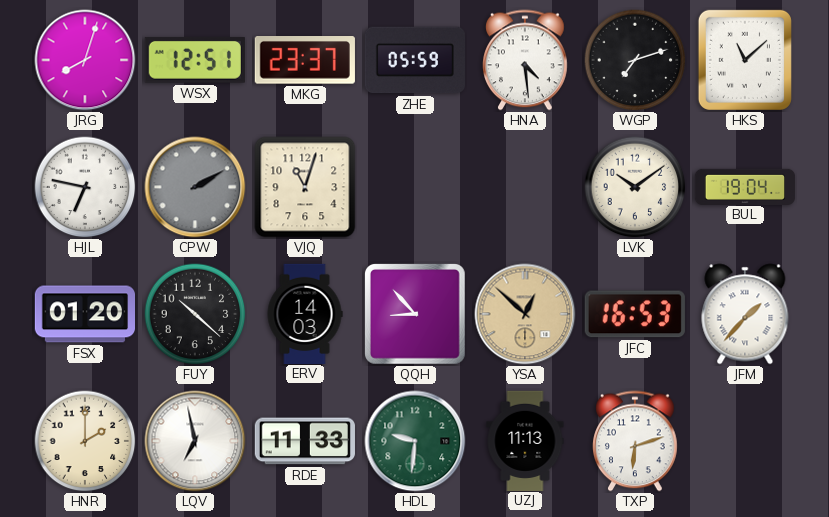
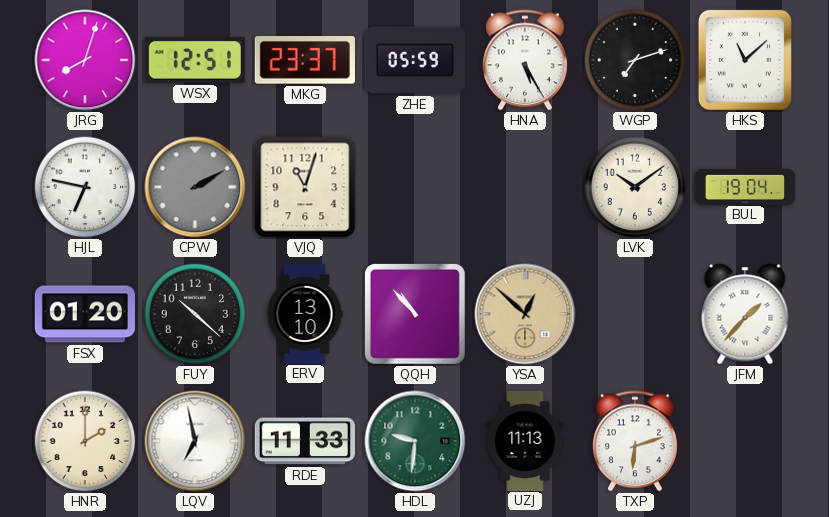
HNA: 4:29 -> 5:25 (526, 60)
ERV: 14:03 -> 13:10 (305, 313)
QQH: 8:53 -> 10:53 (415, 314)
JFC: 16:53 -> none (635, 314)
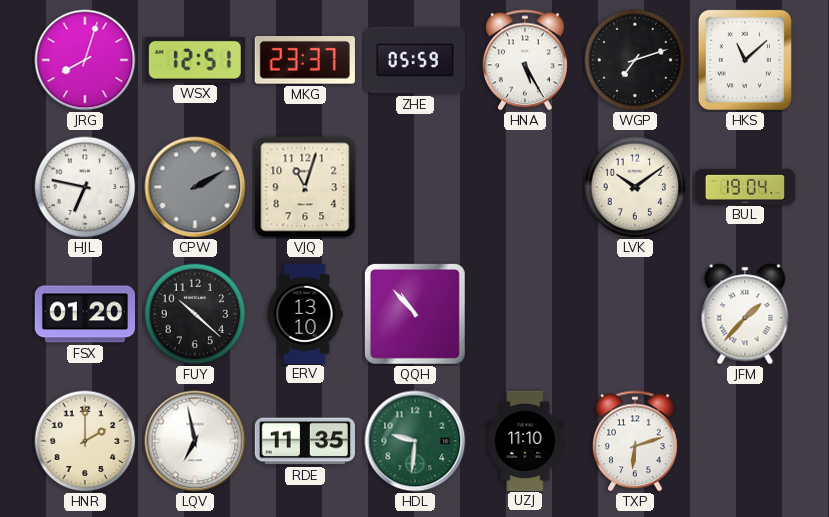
YSA: 12:52 -> none (525, 314)
RDE: 11:33 -> 11:35 (305, 441)
UZJ: 11:13 -> 11:10 (525, 440)
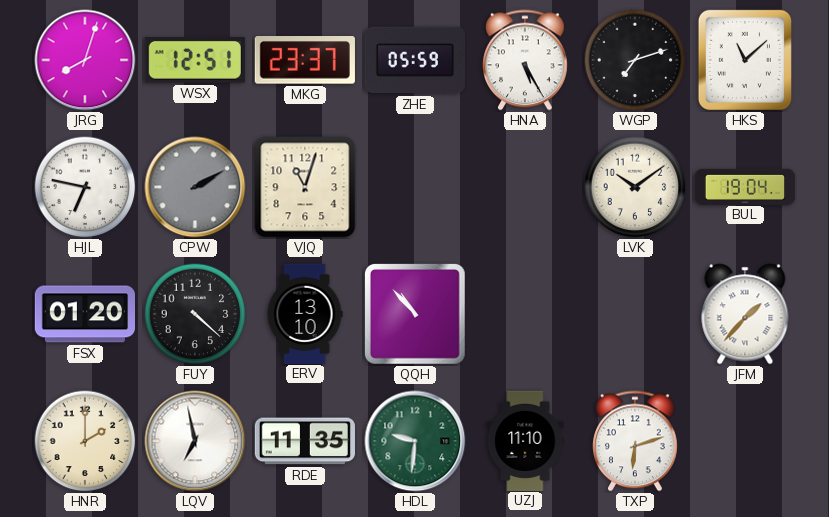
FUY: 10:22 -> 4:22 (195, 314)
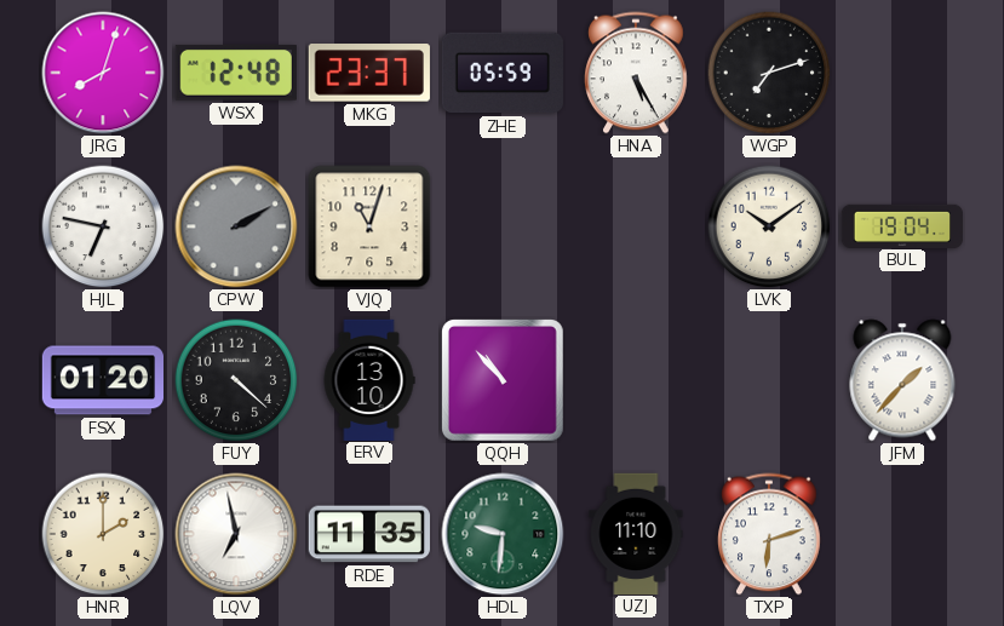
WSX: 12:51 -> 12:48 (236, 73)
HKS: 11:08 -> none (745, 60)
